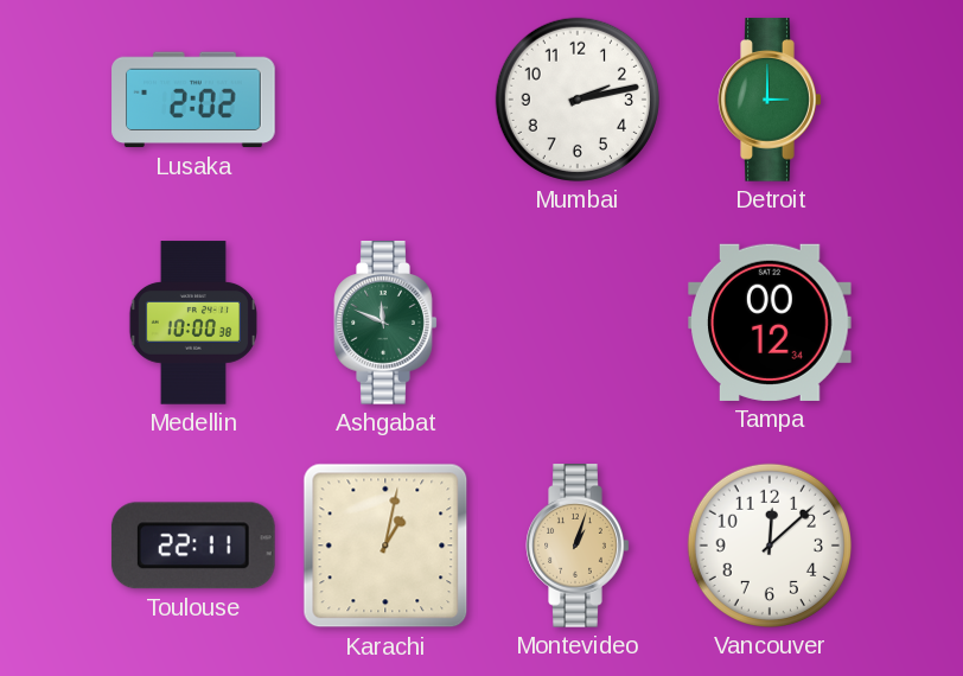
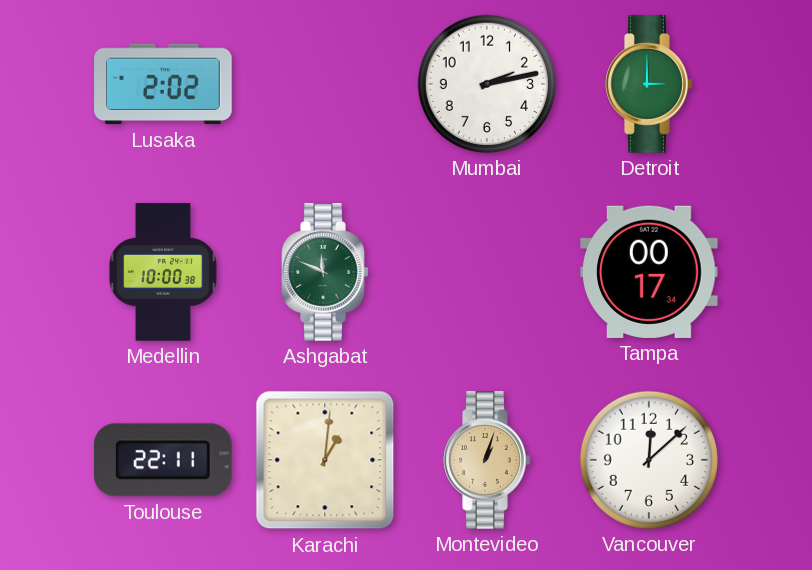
Tampa: 00:12 -> 00:17 (650, 272)
Karachi: 1:02 -> 1:01 (325, 460)
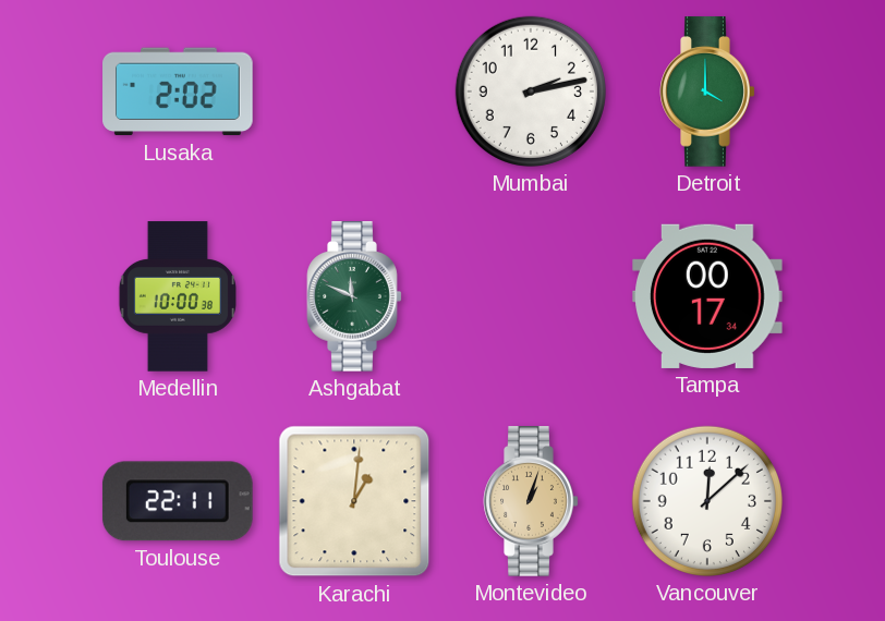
Detroit: 3:00 -> 4:00 (707, 92)
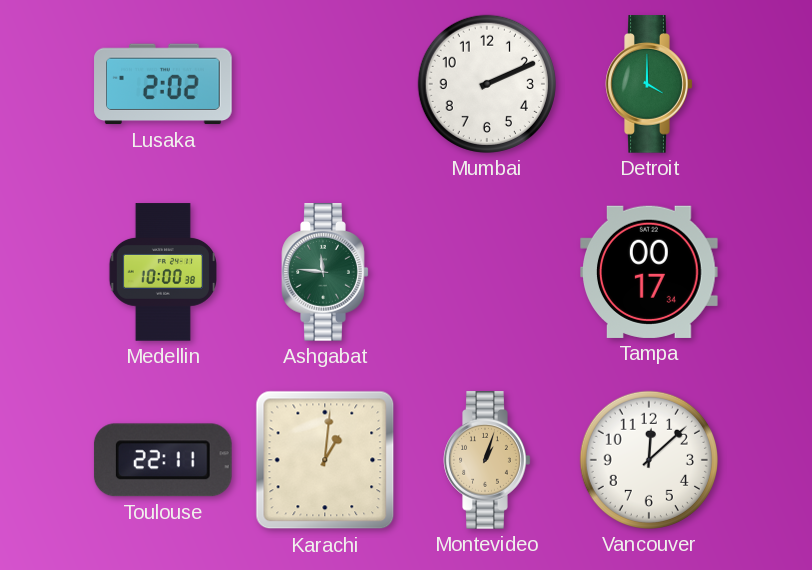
Mumbai: 2:13 -> 2:11 (487, 84)
Ashgabat: 11:49 -> 11:46 (325, 272)
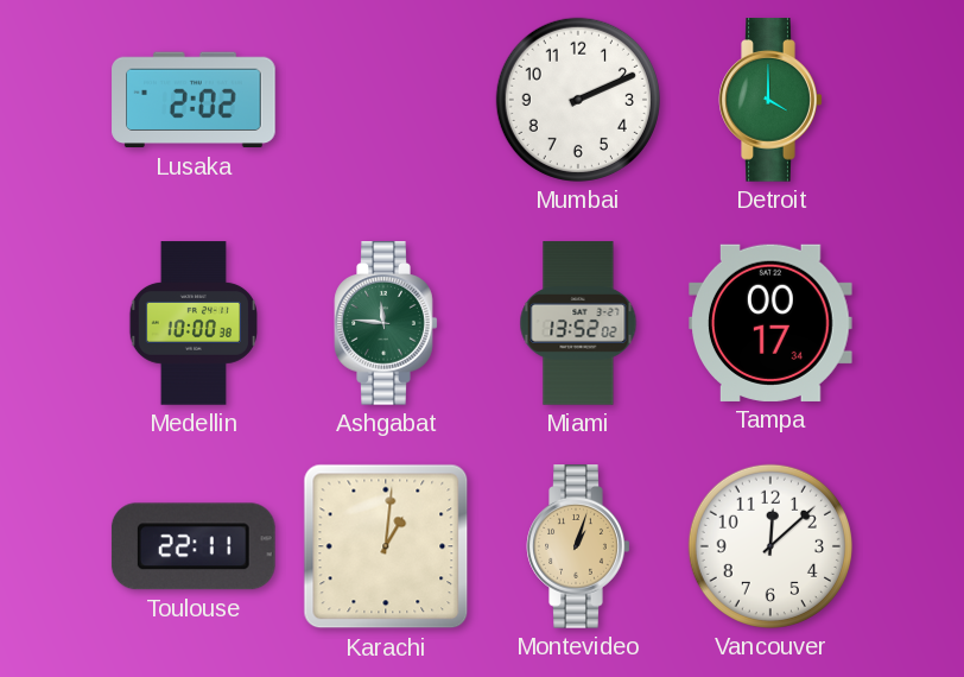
Miami: none -> 13:52 (578, 323)
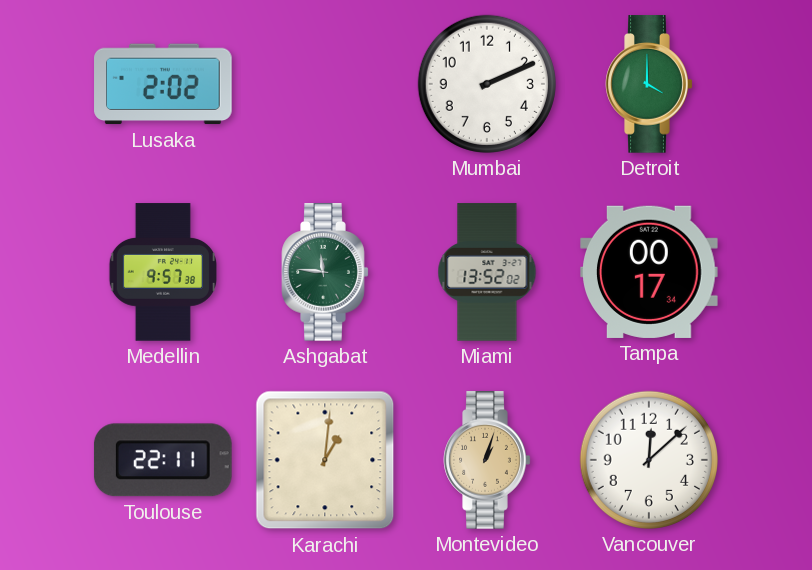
Medellin: 10:00 -> 9:57 (162, 272)
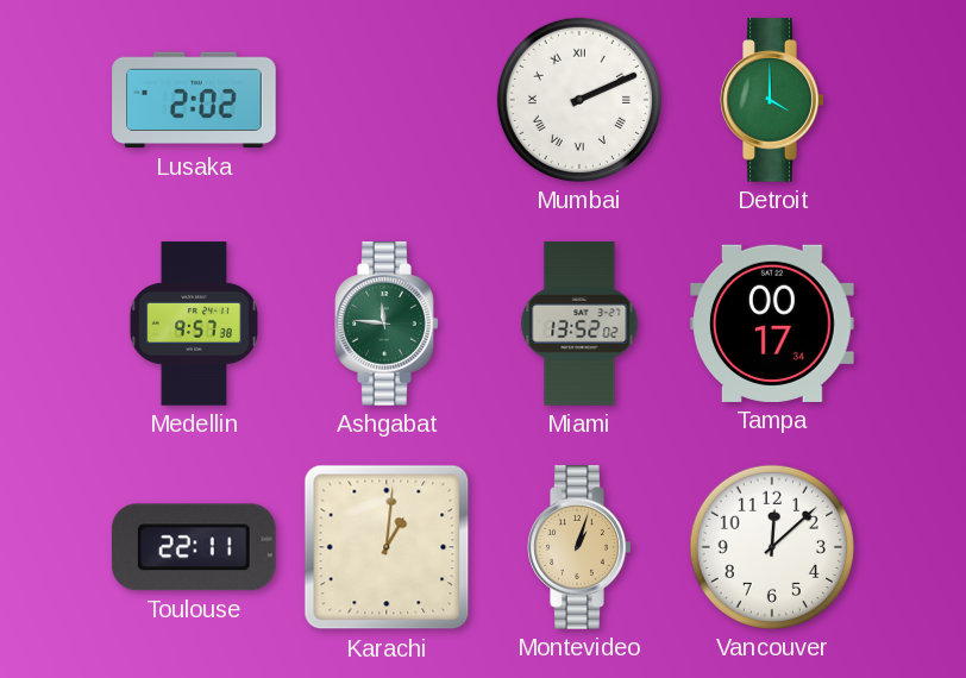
Mumbai numerals: Arabic -> Roman (579, 100)
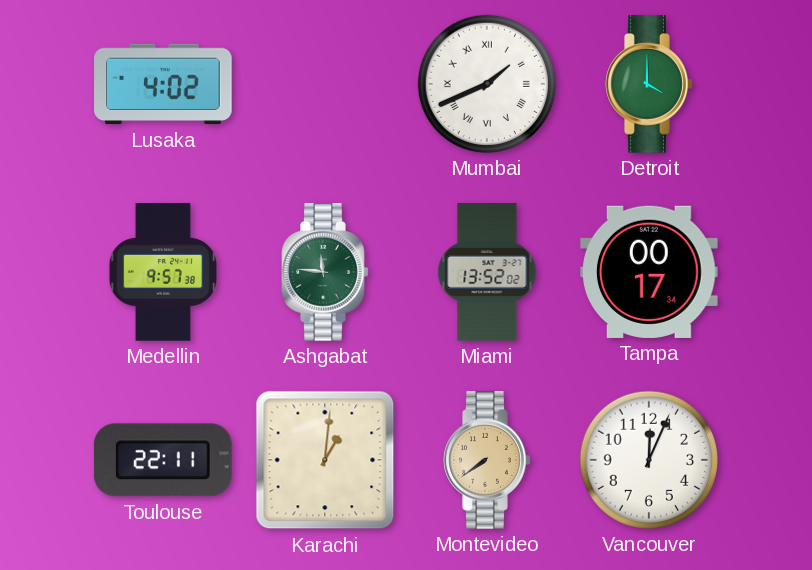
Lusaka: 2:02 -> 4:02 (163, 84)
Mumbai: 2:11 -> 1:41 (487, 84)
Montevideo: 1:03 -> 7:39 (487, 460)
Vancouver: 12:08 -> 12:04 (649, 460)
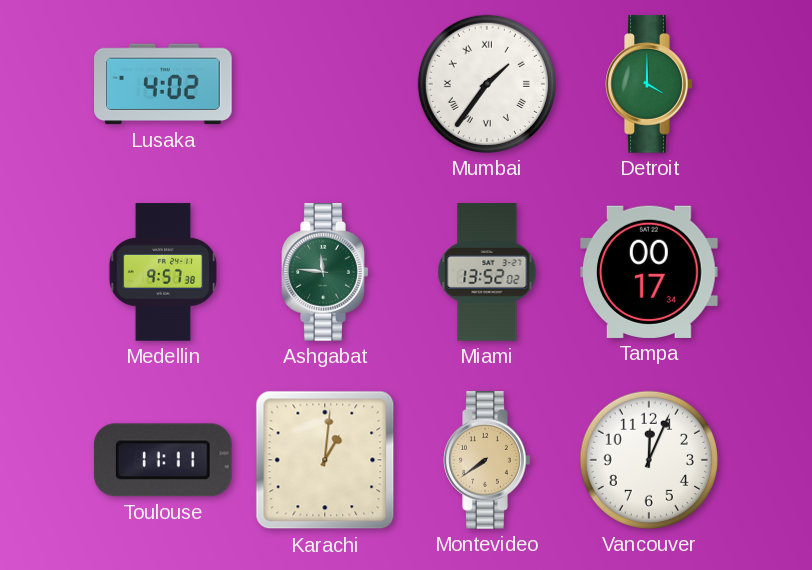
Mumbai: 1:41 -> 1:36 (487, 84)
Toulouse: 22:11 -> 11:11 (163, 460)
